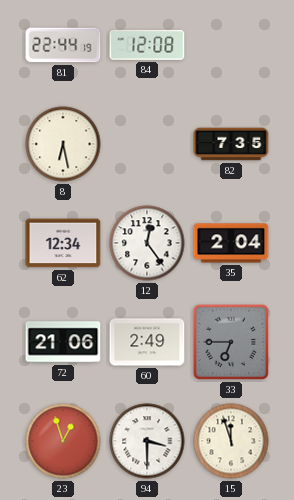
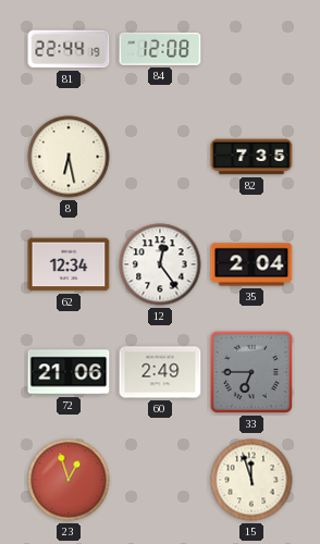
94: 3:30 -> none (147, 441)
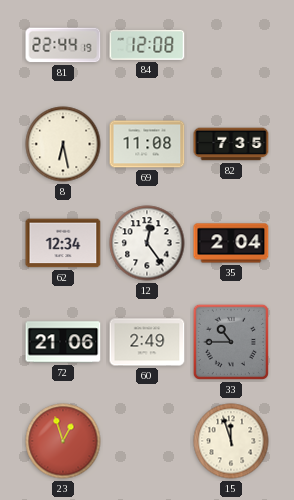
69: none -> 11:08 (147, 144)
33: 6:45 -> 10:45 (231, 342)
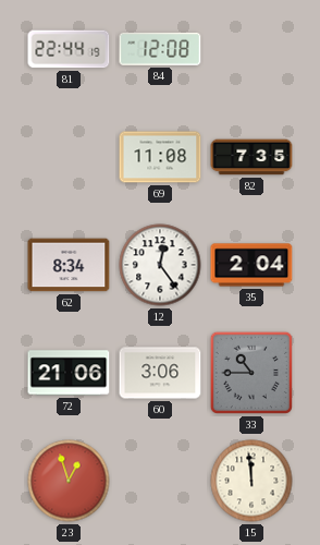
8: 6:28 -> none (63, 144)
62: 12:34 -> 8:34 (69, 265)
60: 2:49 -> 3:06 (160, 373)
15: 11:57 -> 11:59 (251, 481)
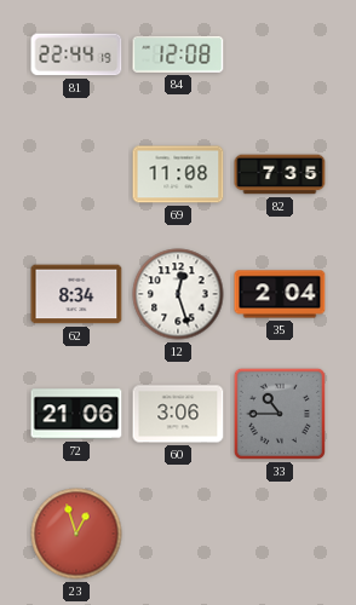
12: 12:24 -> 12:27 (178, 294)
15: 11:59 -> none (251, 481)
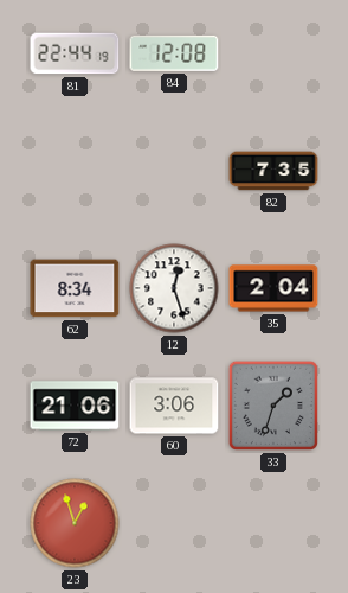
69: 11:08 -> none (178, 174)
33: 10:45 -> 1:33 (273, 406)
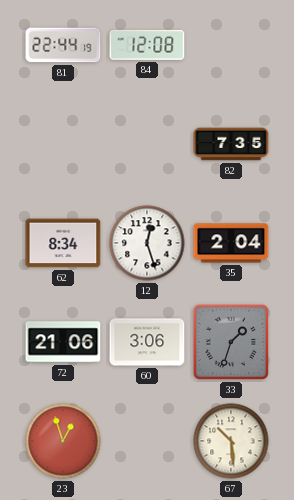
67: none -> 10:29 (231, 441)
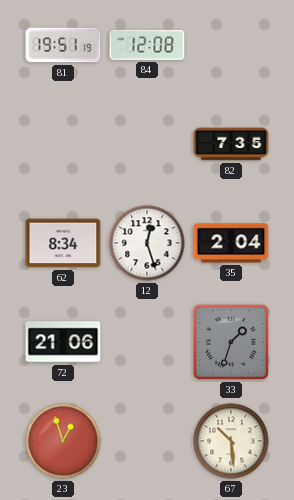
81: 22:44 -> 19:51 (63, 45)
60: 3:06 -> none (147, 342)
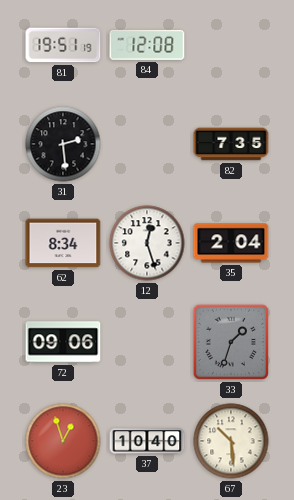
31: none -> 2:29 (63, 144)
72: 21:06 -> 09:06 (63, 342)
37: none -> 10:40 (147, 441)
